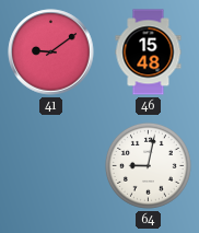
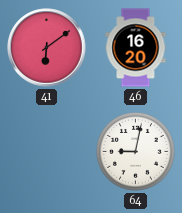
41: 9:09 -> 6:09 (47, 48)
46: 15:48 -> 16:20 (136, 48)
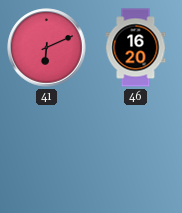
41: 6:09 -> 6:11 (47, 48)
64: 9:02 -> none (135, 151)
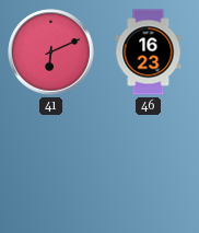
46: 16:20 -> 16:23 (149, 53)
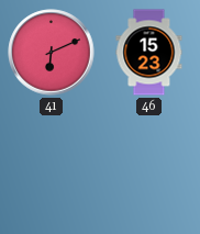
46: 16:23 -> 15:23 (149, 53)
